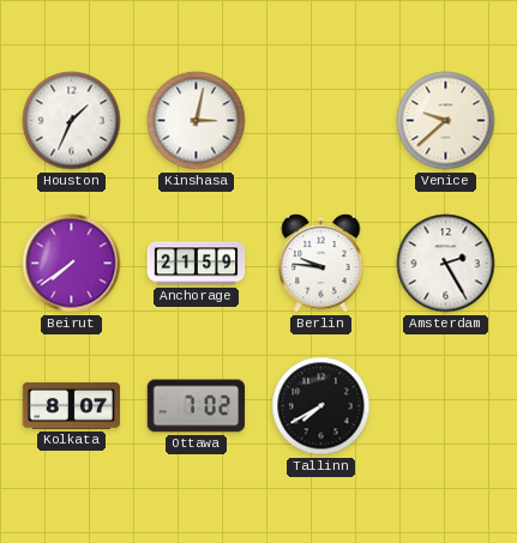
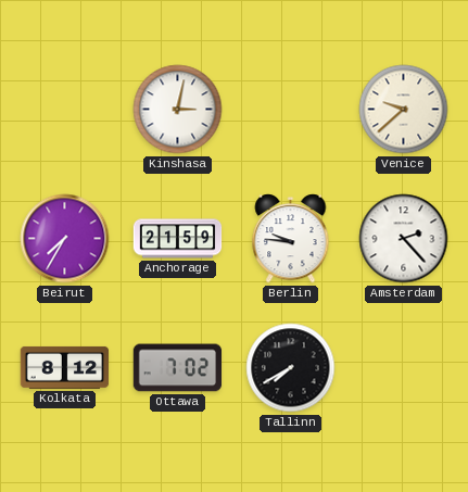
Houston: 1:34 -> none (72, 121)
Beirut: 7:39 -> 7:35 (65, 239)
Amsterdam: 2:25 -> 2:23 (404, 239)
Kolkata: 8:07 -> 8:12 (65, 367)
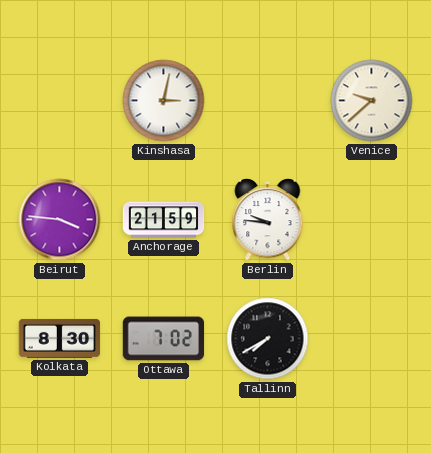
Beirut: 7:35 -> 3:46 (60, 220)
Amsterdam: 2:23 -> none (404, 239)
Kolkata: 8:12 -> 8:30 (60, 338)
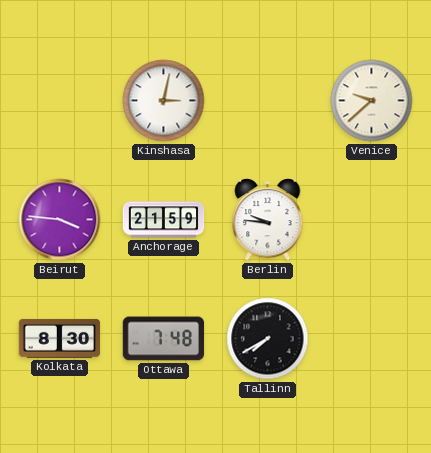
Ottawa: 7:02 -> 7:48 (164, 339)
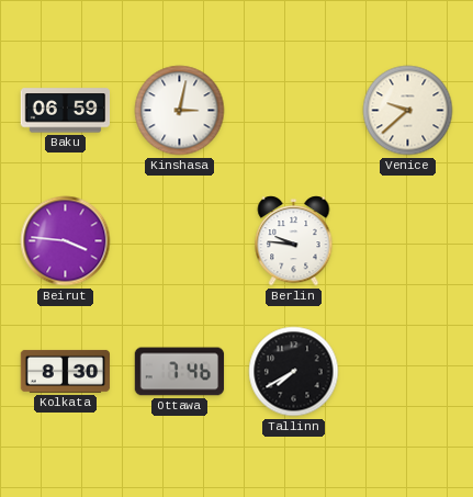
Baku: none -> 06:59 (66, 111)
Anchorage: 21:59 -> none (164, 220)
Ottawa: 7:48 -> 7:46 (180, 372)
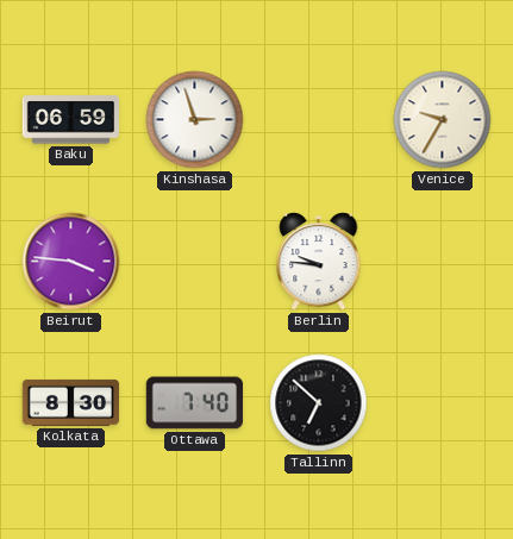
Kinshasa: 3:02 -> 2:57 (195, 120)
Venice: 9:38 -> 9:35 (443, 120)
Ottawa: 7:46 -> 7:40 (195, 403)
Tallinn: 7:40 -> 6:52 (319, 403)
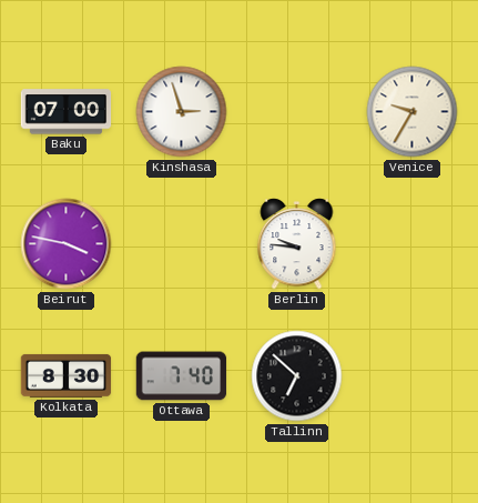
Baku: 06:59 -> 07:00 (67, 112)
Beirut: 3:46 -> 3:47 (67, 244)
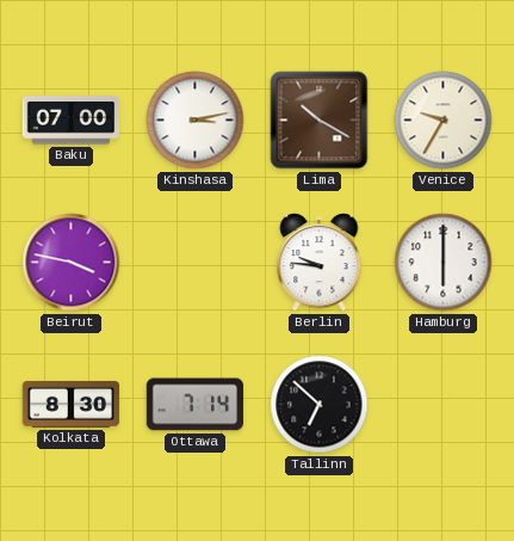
Kinshasa: 2:57 -> 3:13 (196, 121)
Lima: none -> 10:20 (320, 121)
Hamburg: none -> 6:00 (444, 263)
Ottawa: 7:40 -> 7:14 (196, 405)
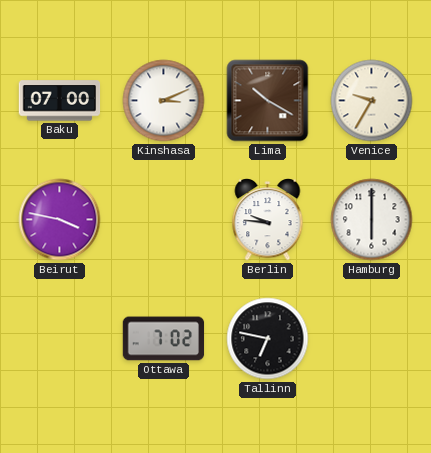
Kinshasa: 3:13 -> 3:11 (164, 101)
Kolkata: 8:30 -> none (72, 404)
Ottawa: 7:14 -> 7:02 (164, 339)
Tallinn: 6:52 -> 6:47 (268, 339)
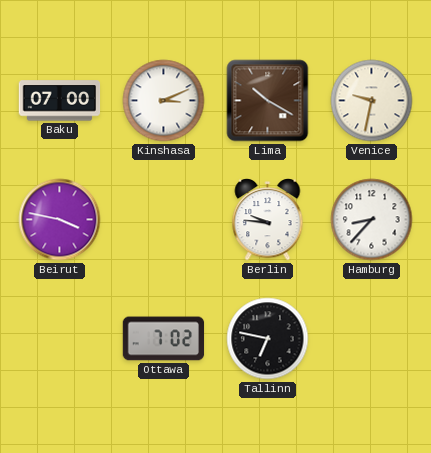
Venice: 9:35 -> 9:32 (372, 101)
Hamburg: 6:00 -> 8:37 (372, 220)
